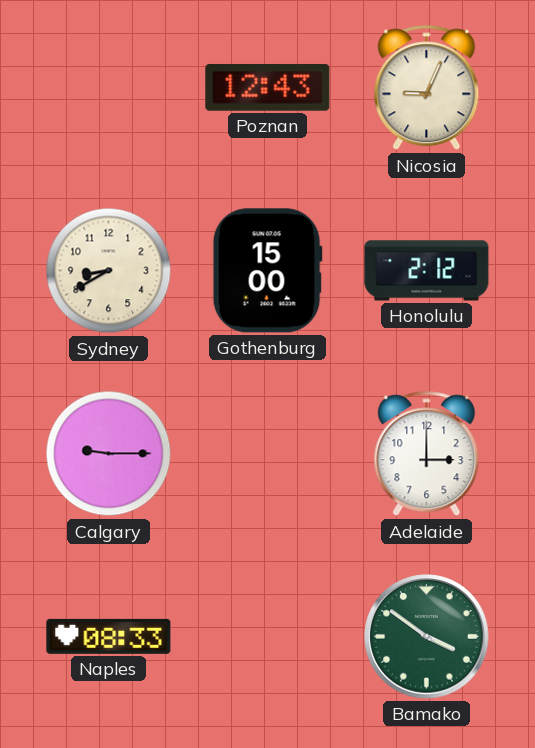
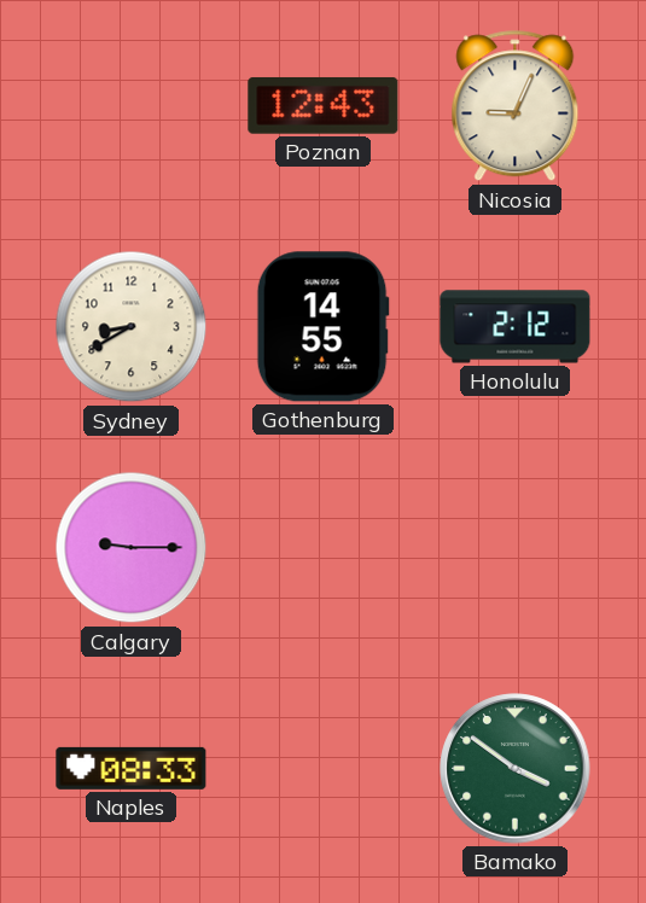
Gothenburg: 15:00 -> 14:55 (322, 327)
Adelaide: 3:00 -> none (427, 454)
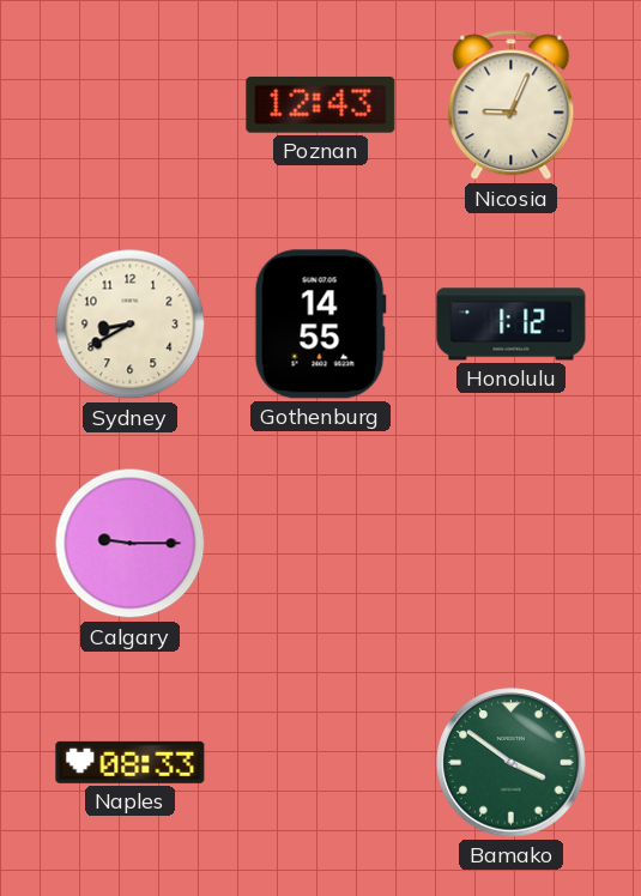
Honolulu: 2:12 -> 1:12 (512, 325)
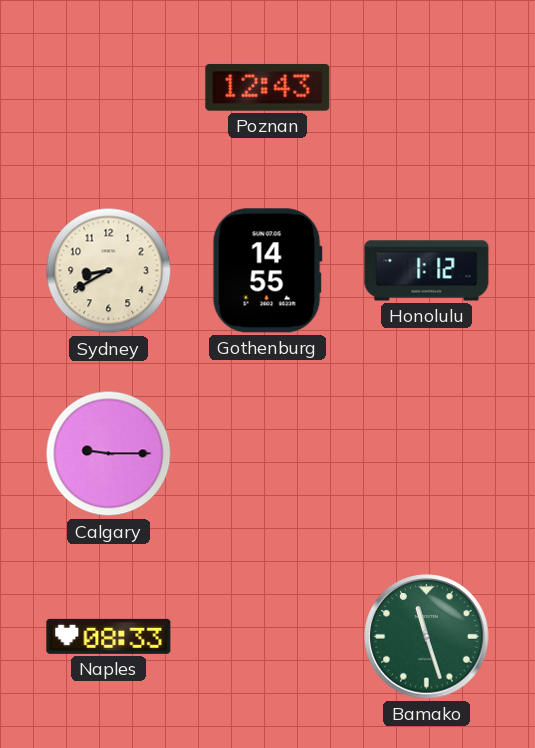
Nicosia: 9:04 -> none (512, 105)
Bamako: 3:51 -> 11:27 (427, 637)
